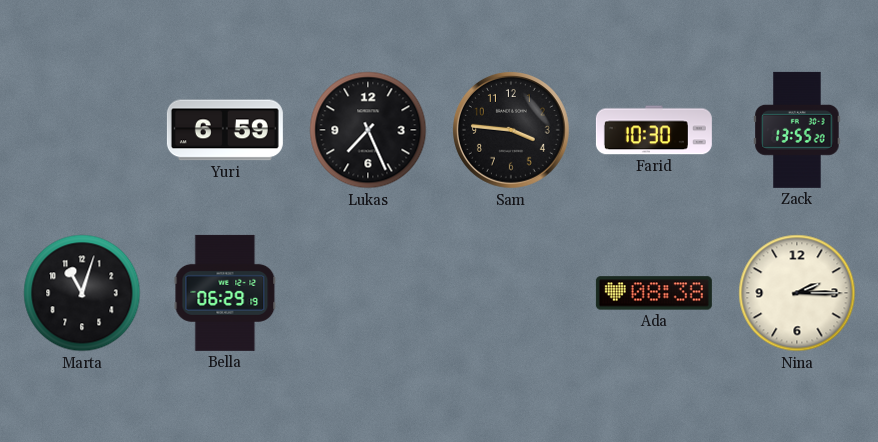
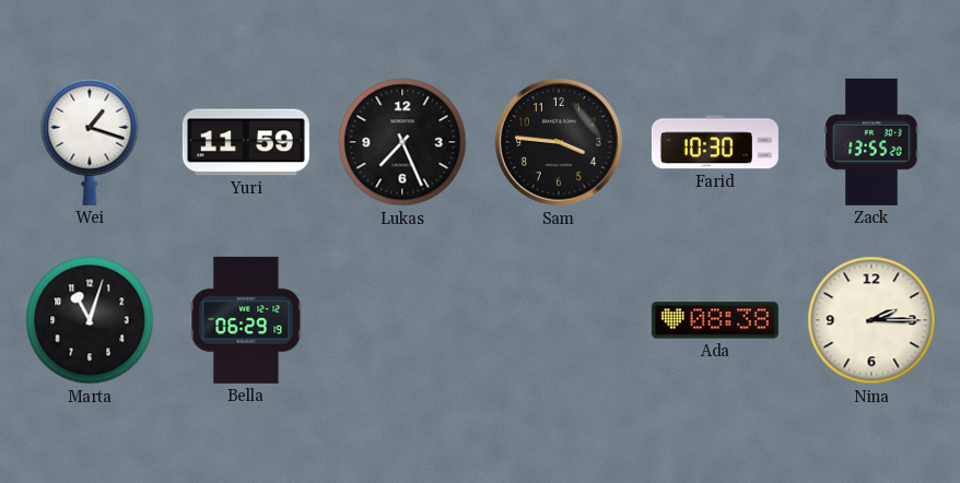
Wei: none -> 1:18 (90, 142)
Yuri: 6:59 -> 11:59 (246, 142)
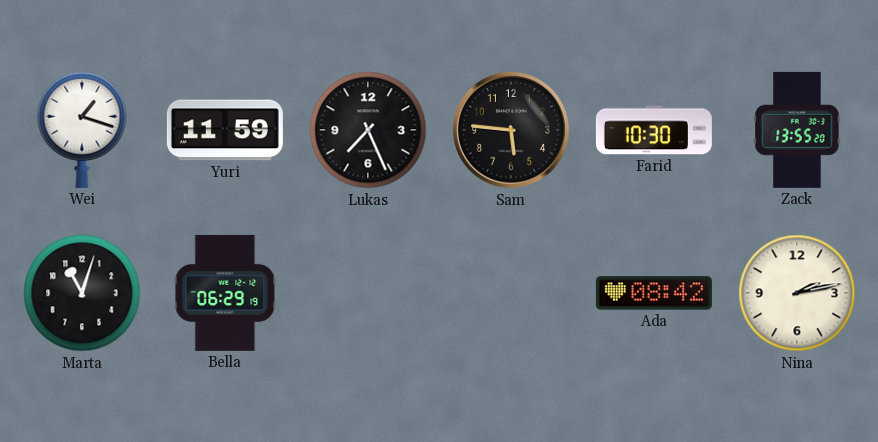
Sam: 3:46 -> 5:46 (512, 131)
Ada: 08:38 -> 08:42 (654, 293)
Nina: 2:15 -> 2:13 (797, 293)
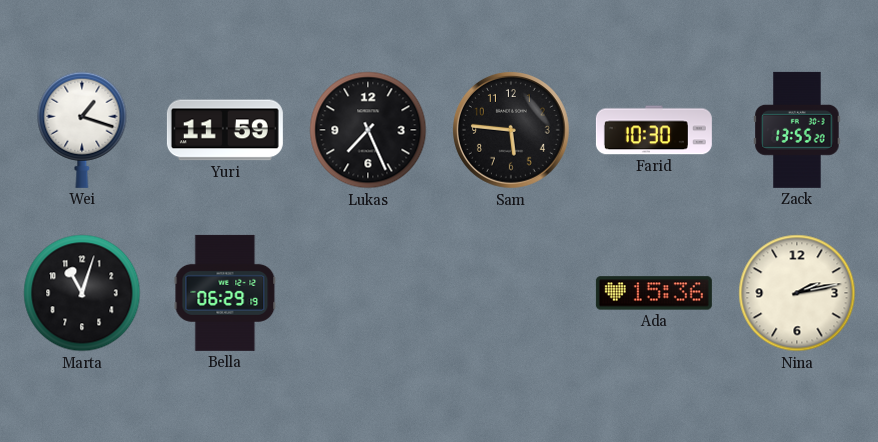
Ada: 08:42 -> 15:36 (654, 293)
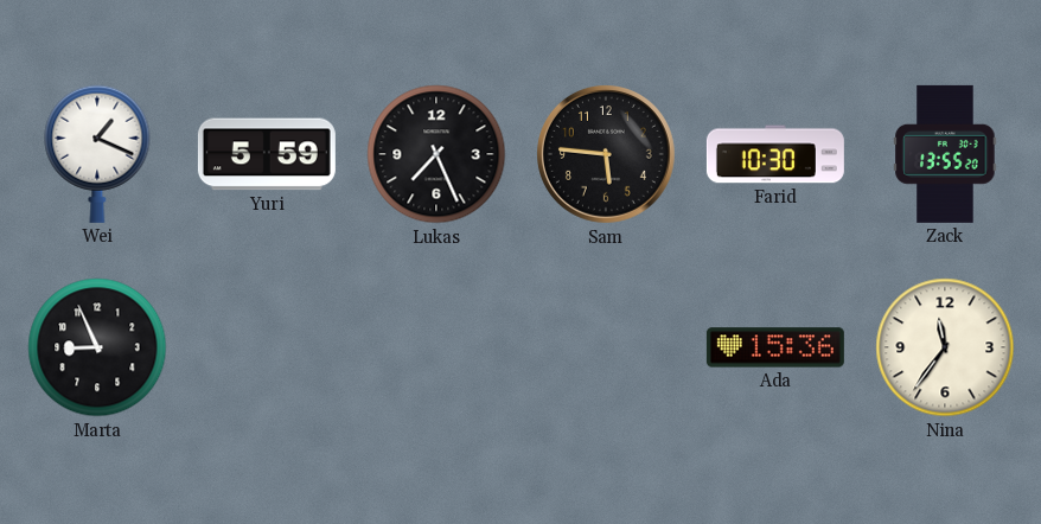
Wei: 1:18 -> 1:19 (97, 154)
Yuri: 11:59 -> 5:59 (267, 154)
Marta: 11:03 -> 8:56 (97, 347)
Bella: 06:29 -> none (225, 293)
Nina: 2:13 -> 11:36 (945, 347)
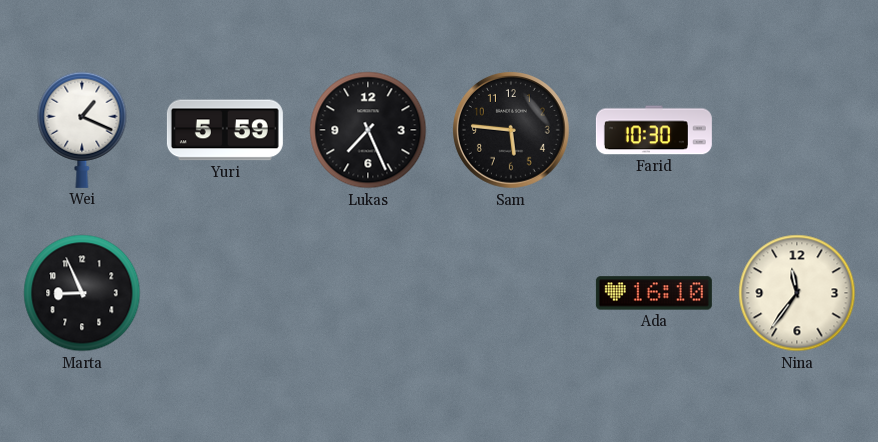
Zack: 13:55 -> none (945, 154)
Ada: 15:36 -> 16:10 (654, 293)
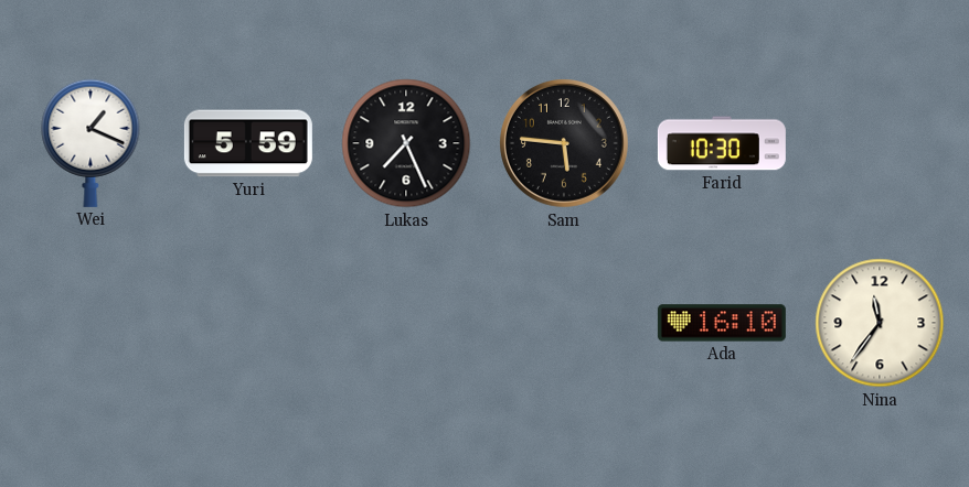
Marta: 8:56 -> none (82, 293)
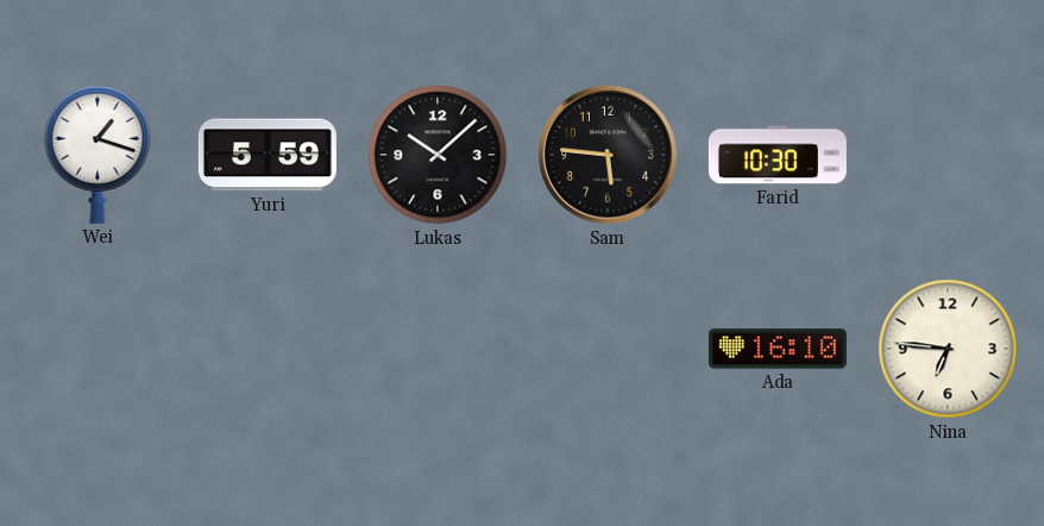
Wei: 1:19 -> 1:18 (98, 155)
Lukas: 7:26 -> 10:08 (438, 155)
Nina: 11:36 -> 6:46 (948, 349)
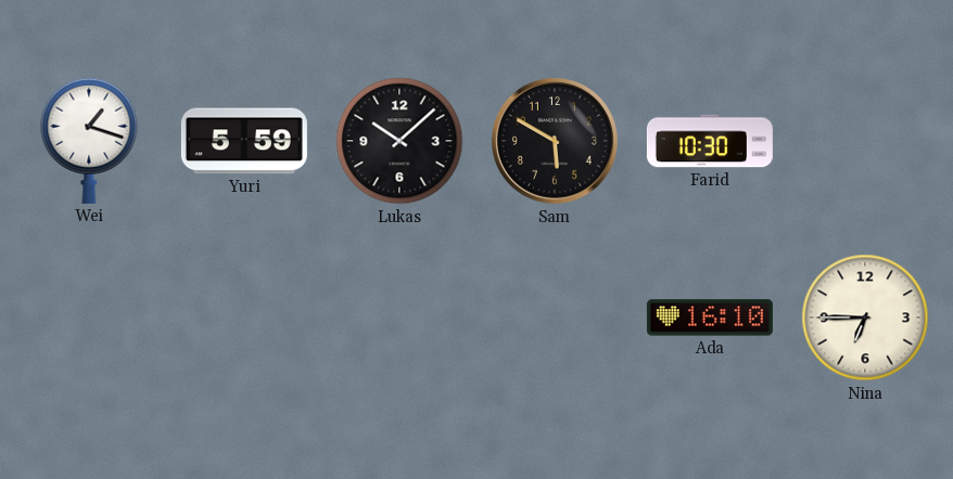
Sam: 5:46 -> 5:50 (556, 142)
Nina: 6:46 -> 6:45 (865, 318)
